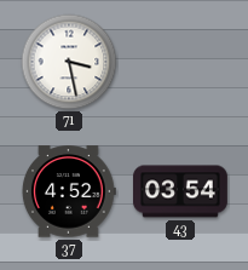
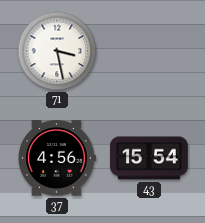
37: 4:52 -> 4:56 (56, 158)
43: 03:54 -> 15:54 (150, 158)
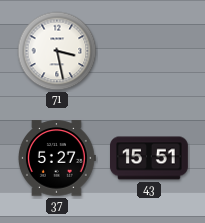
37: 4:56 -> 5:27 (56, 158)
43: 15:54 -> 15:51 (150, 158)
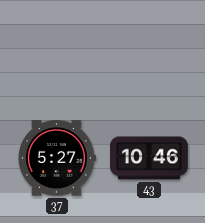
71: 3:28 -> none (57, 51)
43: 15:51 -> 10:46 (150, 158)
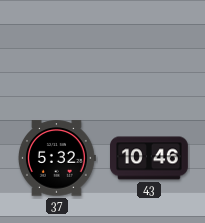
37: 5:27 -> 5:32 (56, 158)
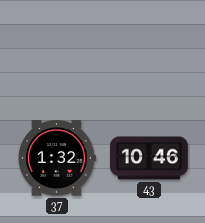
37: 5:32 -> 1:32 (56, 158)
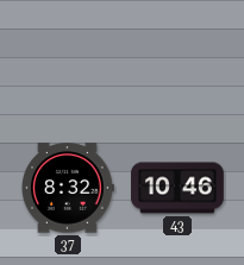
37: 1:32 -> 8:32 (67, 188)
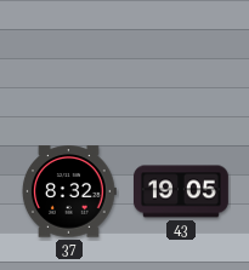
43: 10:46 -> 19:05 (182, 191)
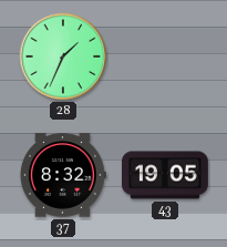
28: none -> 1:34 (63, 56)
